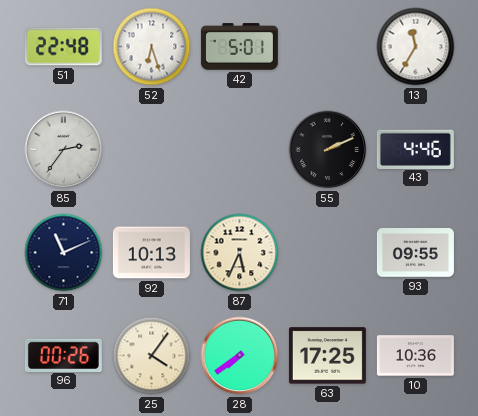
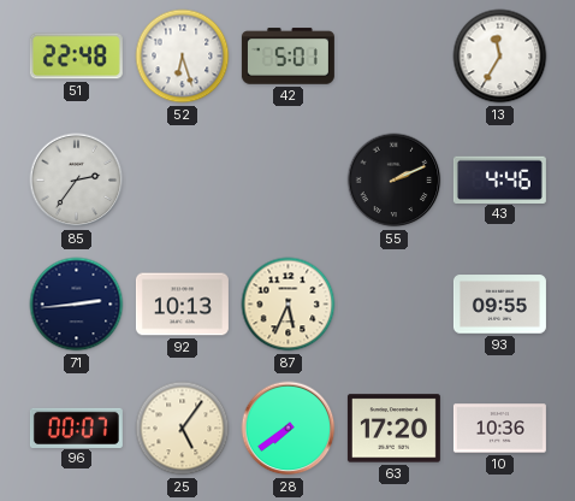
71: 11:11 -> 2:44 (77, 305)
96: 00:26 -> 00:07 (76, 428)
25: 4:06 -> 5:06 (183, 429)
63: 17:25 -> 17:20 (393, 429)
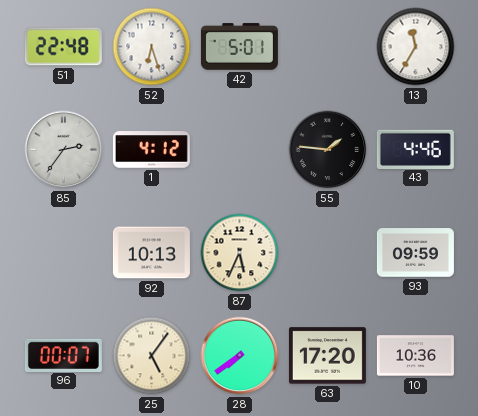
1: none -> 4:12 (151, 150)
55: 2:11 -> 1:46 (328, 150)
71: 2:44 -> none (77, 305)
93: 09:55 -> 09:59 (415, 253)
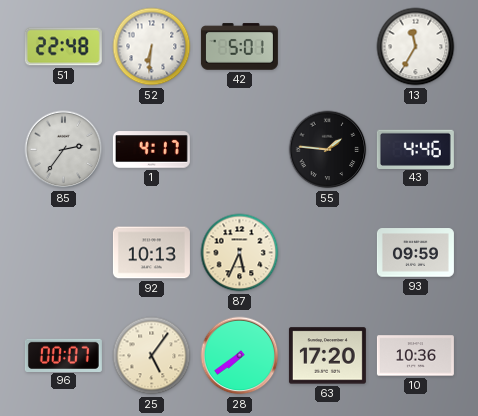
52: 6:27 -> 6:31 (152, 47)
1: 4:12 -> 4:17 (151, 150)
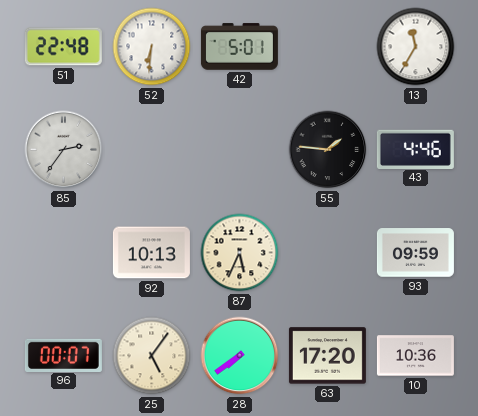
1: 4:17 -> none (151, 150)
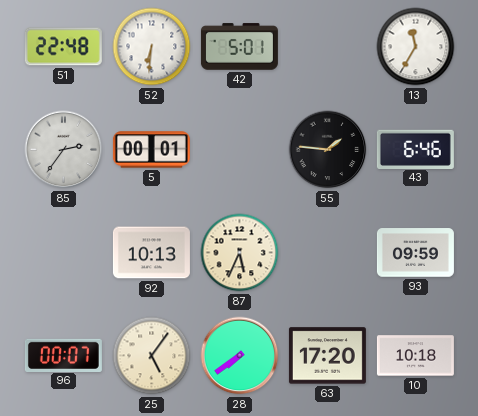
5: none -> 00:01 (151, 150)
43: 4:46 -> 6:46 (415, 149)
10: 10:36 -> 10:18 (415, 356)
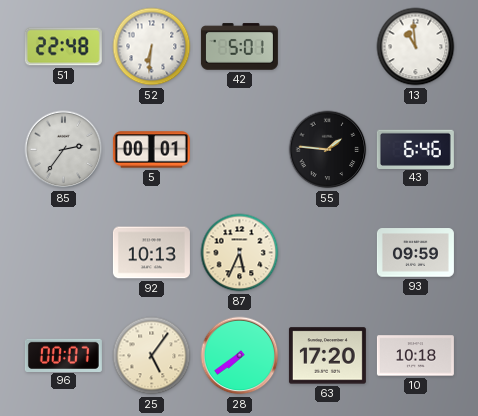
13: 11:35 -> 10:59 (416, 47)
